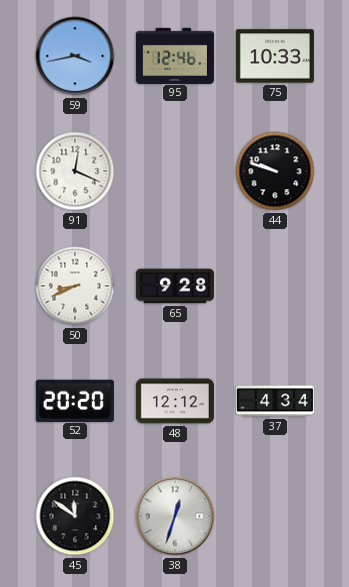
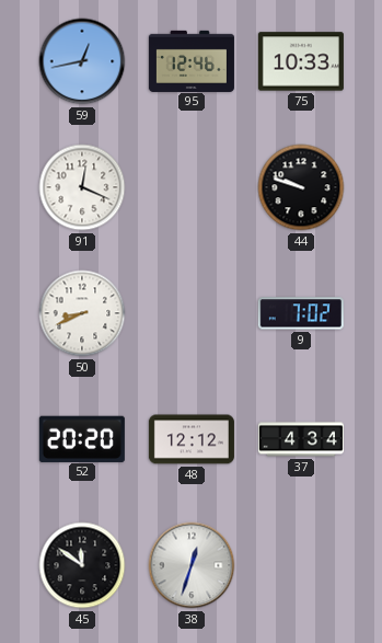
59: 3:43 -> 12:43 (82, 61)
65: 9:28 -> none (175, 286)
9: none -> 7:02 (301, 313)
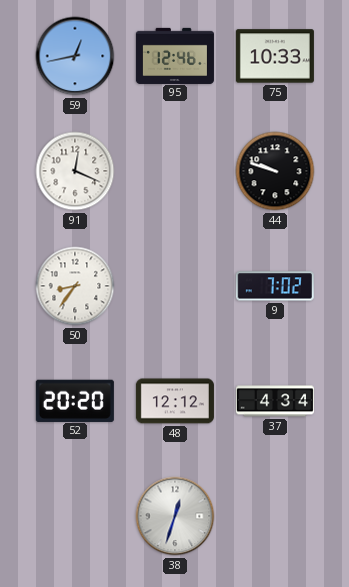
50: 8:41 -> 8:36 (75, 286)
45: 11:51 -> none (82, 565)
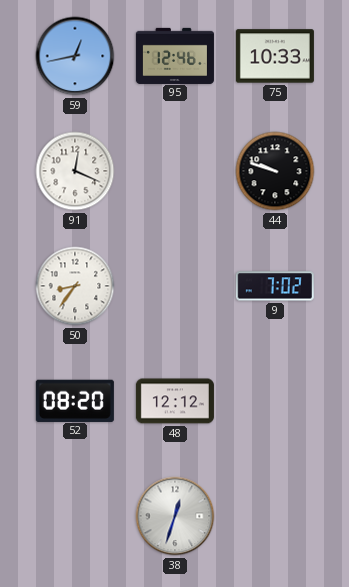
52: 20:20 -> 08:20 (75, 400)
37: 4:34 -> none (275, 401)
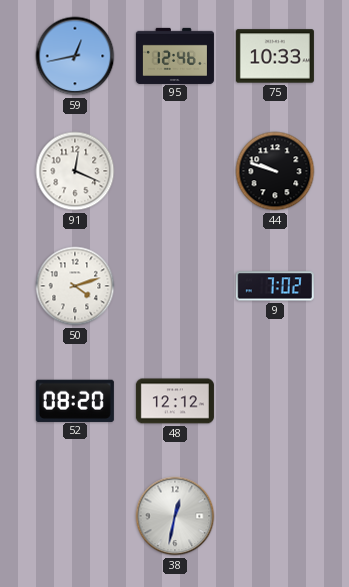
50: 8:36 -> 4:12 (75, 286)
38: 12:33 -> 12:32 (175, 516)
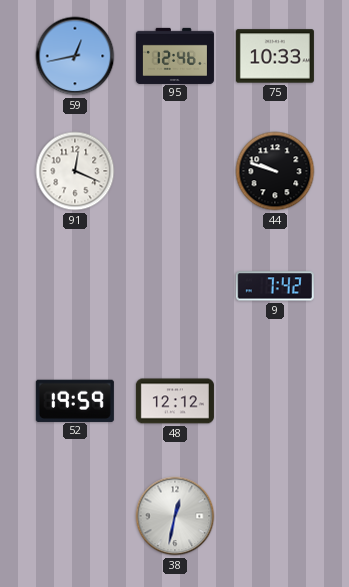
50: 4:12 -> none (75, 286)
9: 7:02 -> 7:42 (275, 286)
52: 08:20 -> 19:59 (75, 400)
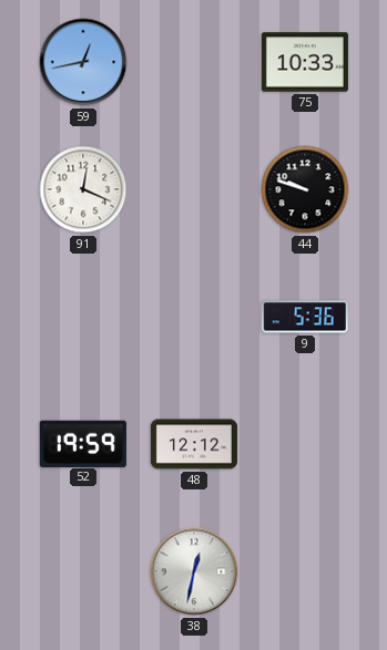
95: 12:46 -> none (175, 55)
9: 7:42 -> 5:36 (305, 317)
